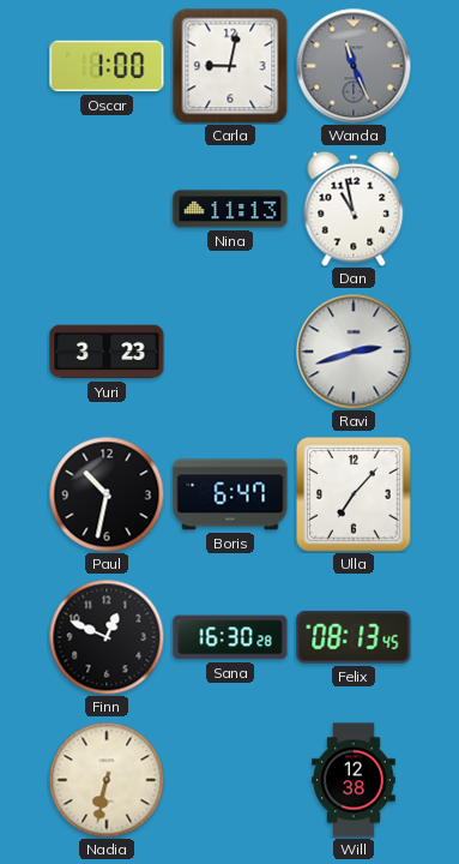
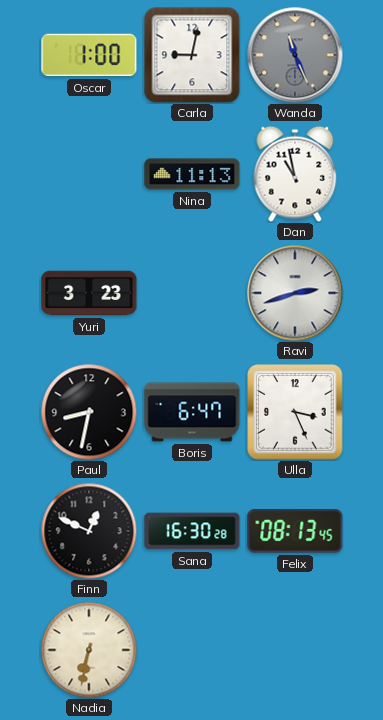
Paul: 10:32 -> 8:32 (89, 412)
Ulla: 7:07 -> 3:26 (295, 412)
Will: 12:38 -> none (354, 780)
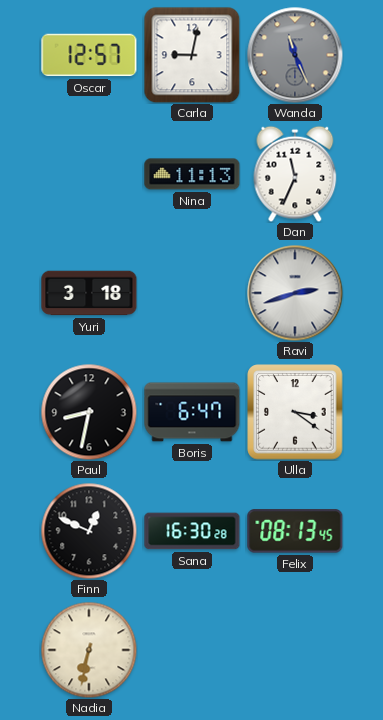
Oscar: 1:00 -> 12:57 (89, 55)
Dan: 10:58 -> 11:34 (295, 174)
Yuri: 3:23 -> 3:18 (89, 293)
Ulla: 3:26 -> 3:21 (295, 412)
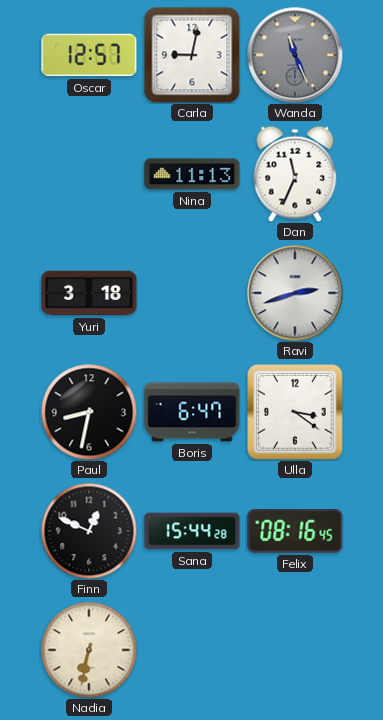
Sana: 16:30 -> 15:44 (192, 531)
Felix: 08:13 -> 08:16 (295, 531)
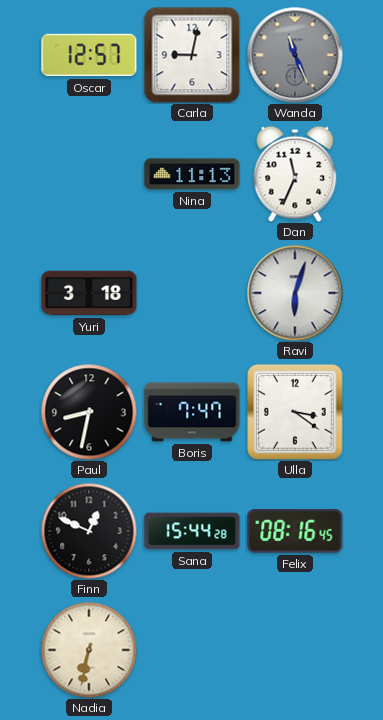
Ravi: 2:42 -> 6:03 (295, 293)
Boris: 6:47 -> 7:47 (192, 412)
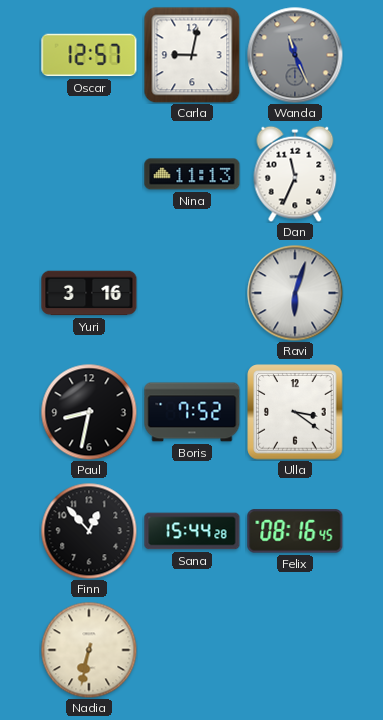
Yuri: 3:18 -> 3:16 (89, 293)
Boris: 7:47 -> 7:52 (192, 412)
Finn: 12:49 -> 12:53 (89, 531)
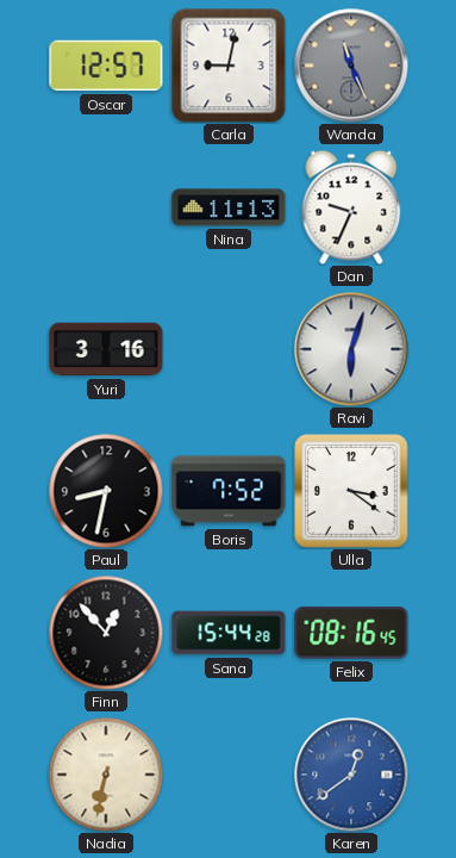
Dan: 11:34 -> 9:34 (351, 207)
Karen: none -> 12:39 (351, 775)
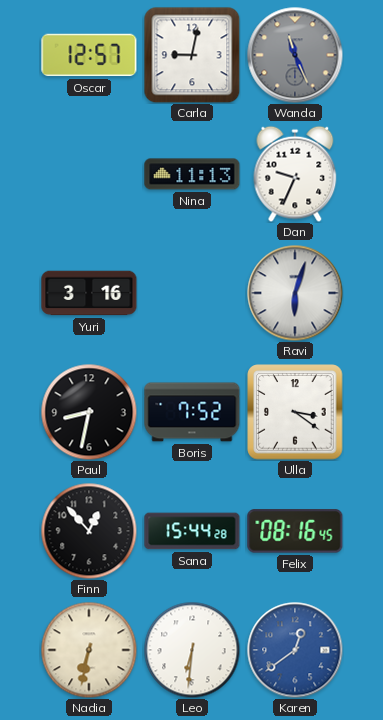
Leo: none -> 6:31 (192, 650)
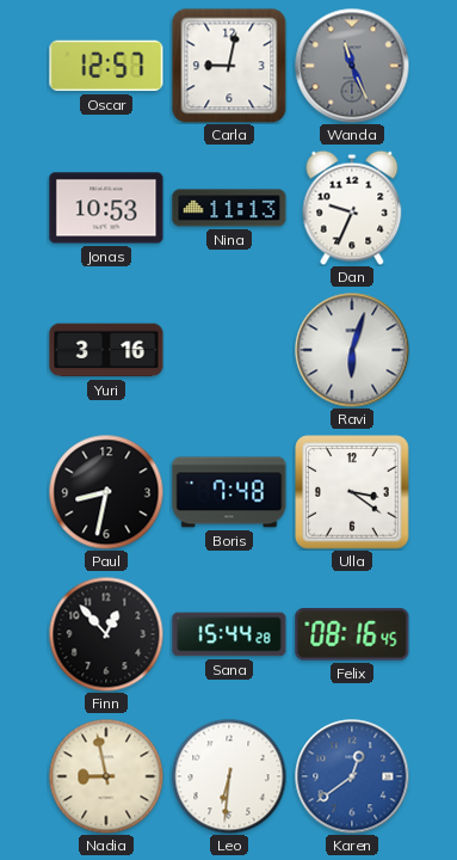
Jonas: none -> 10:53 (106, 208)
Boris: 7:52 -> 7:48 (229, 492)
Nadia: 6:32 -> 8:58 (106, 776)
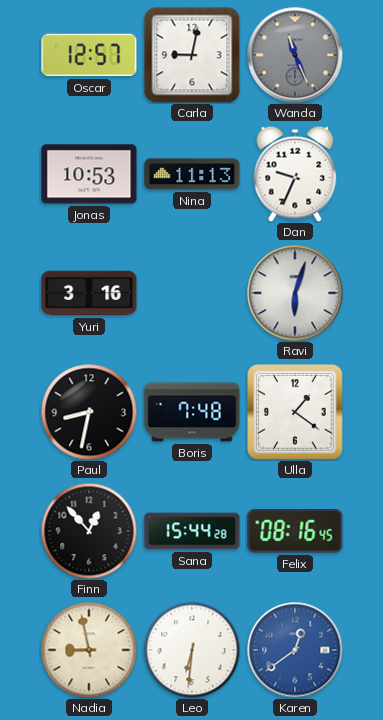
Ulla: 3:21 -> 1:21 (295, 412)
